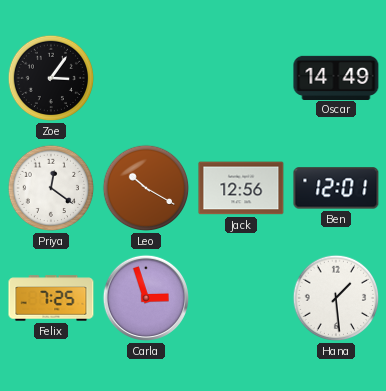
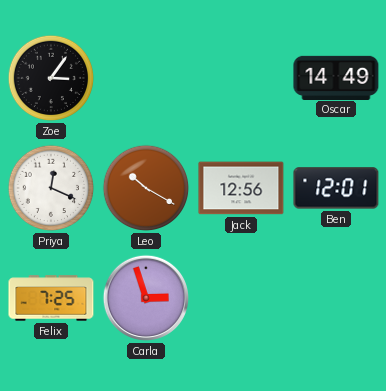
Priya: 12:21 -> 12:19 (51, 188)
Hana: 1:29 -> none (336, 298)
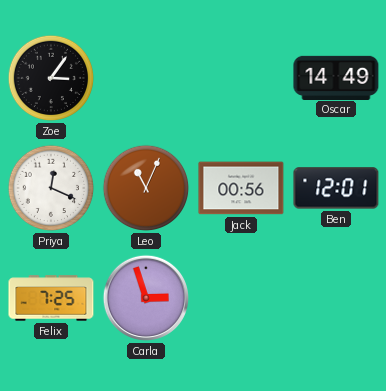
Leo: 10:20 -> 11:04 (146, 188)
Jack: 12:56 -> 00:56 (241, 188)
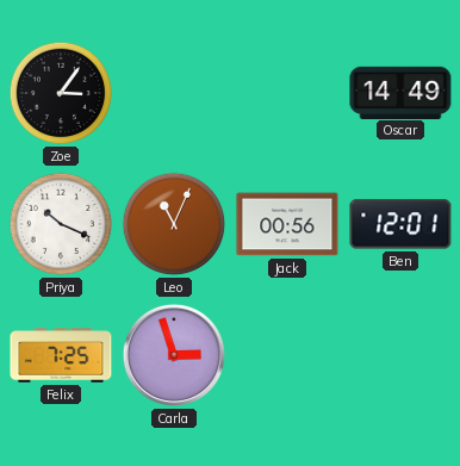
Priya: 12:19 -> 10:19 (61, 224)
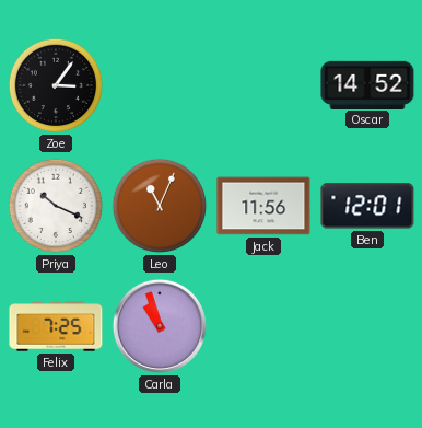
Oscar: 14:49 -> 14:52 (367, 84)
Jack: 00:56 -> 11:56 (263, 206)
Carla: 2:57 -> 10:57 (160, 326)
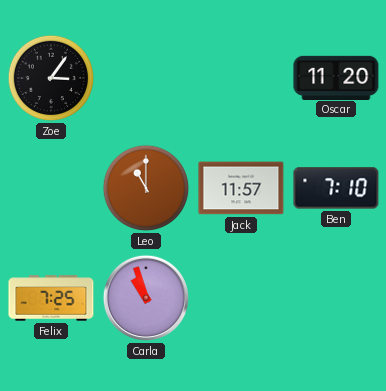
Oscar: 14:52 -> 11:20 (336, 77)
Priya: 10:19 -> none (56, 206)
Leo: 11:04 -> 11:00 (146, 188)
Jack: 11:56 -> 11:57 (241, 188)
Ben: 12:01 -> 7:10 (336, 188)
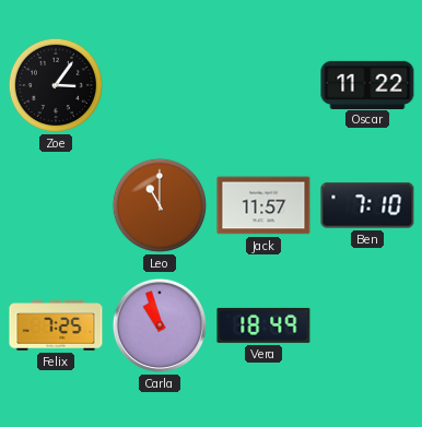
Oscar: 11:20 -> 11:22 (367, 84)
Vera: none -> 18:49 (263, 325)
